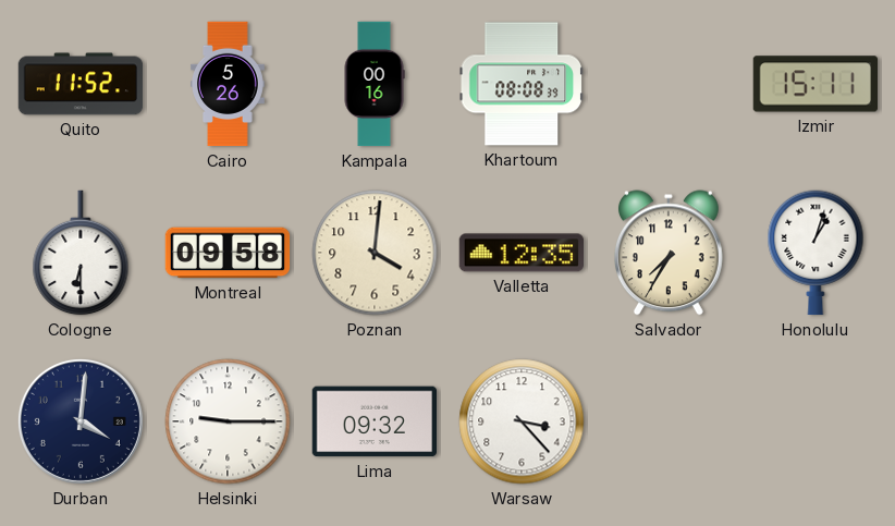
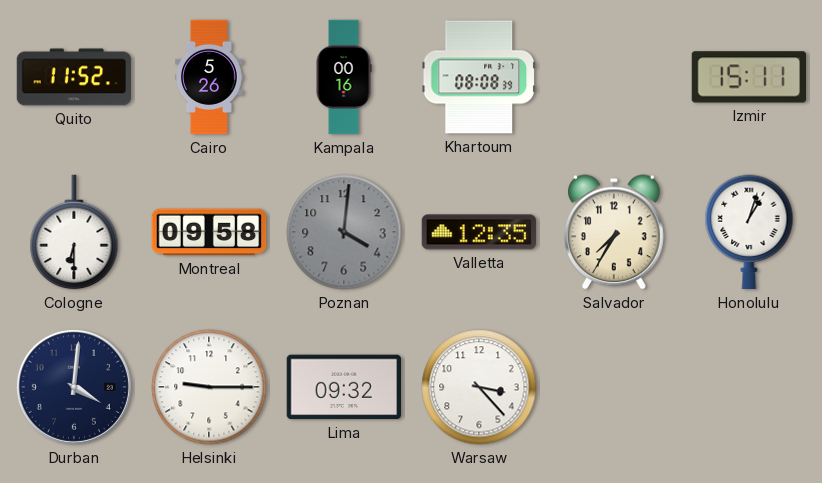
Poznan dial: cream -> grey (344, 232)
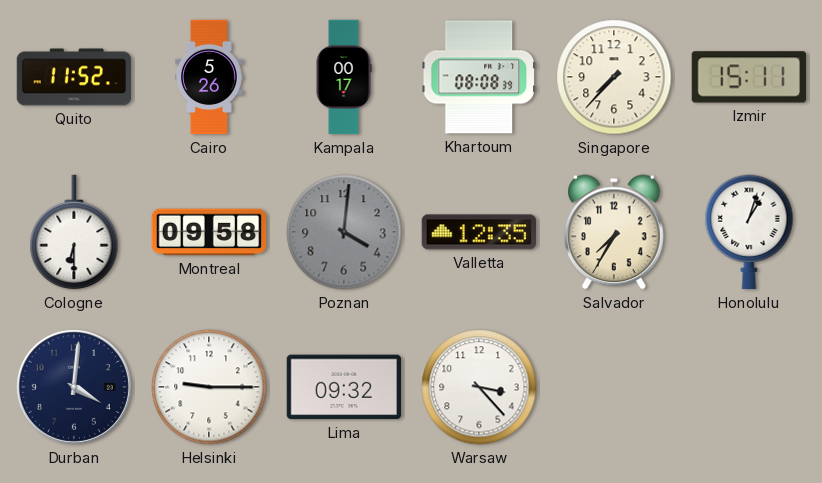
Kampala: 00:16 -> 00:17 (344, 77)
Singapore: none -> 7:37 (614, 77)
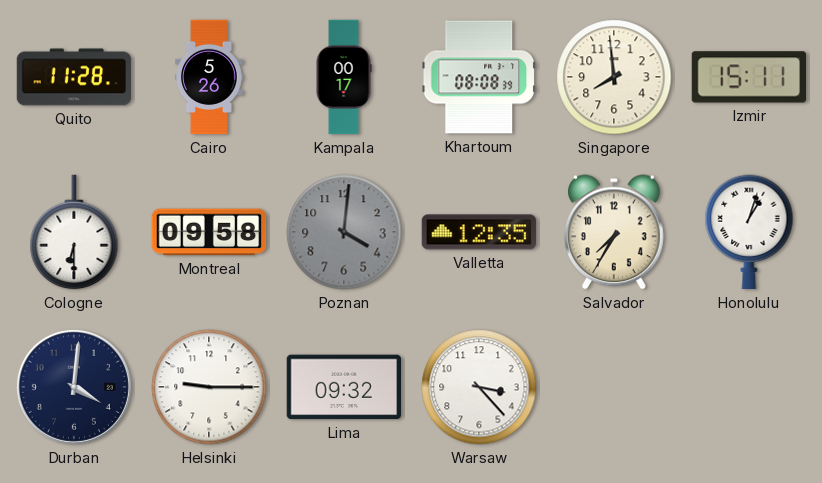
Quito: 11:52 -> 11:28 (74, 77)
Singapore: 7:37 -> 7:59 (614, 77)
